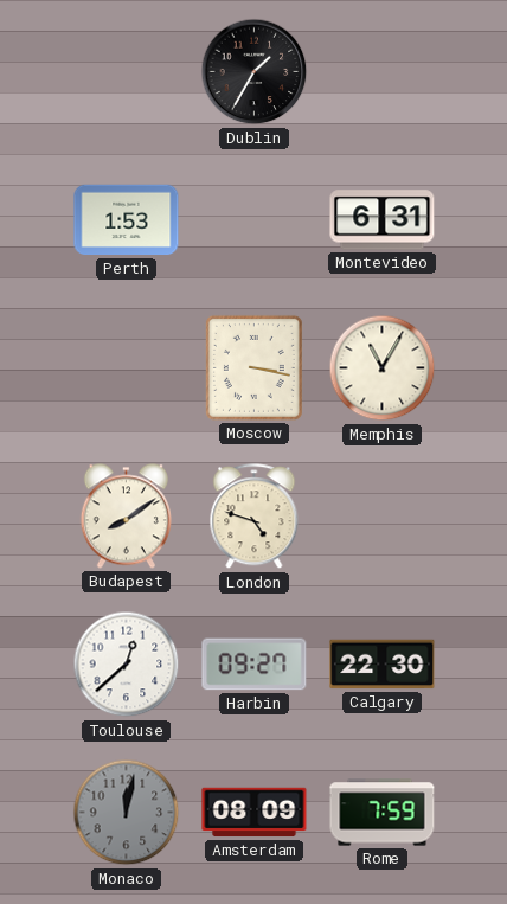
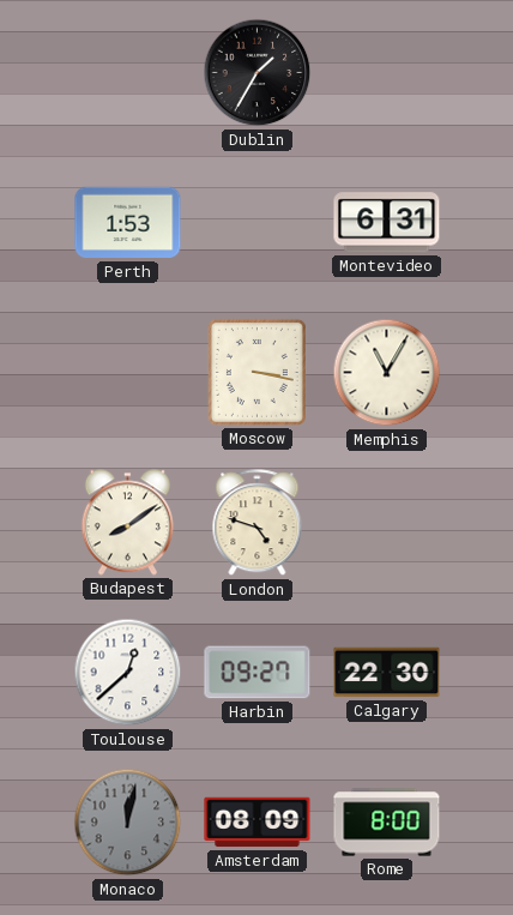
Rome: 7:59 -> 8:00 (387, 823)
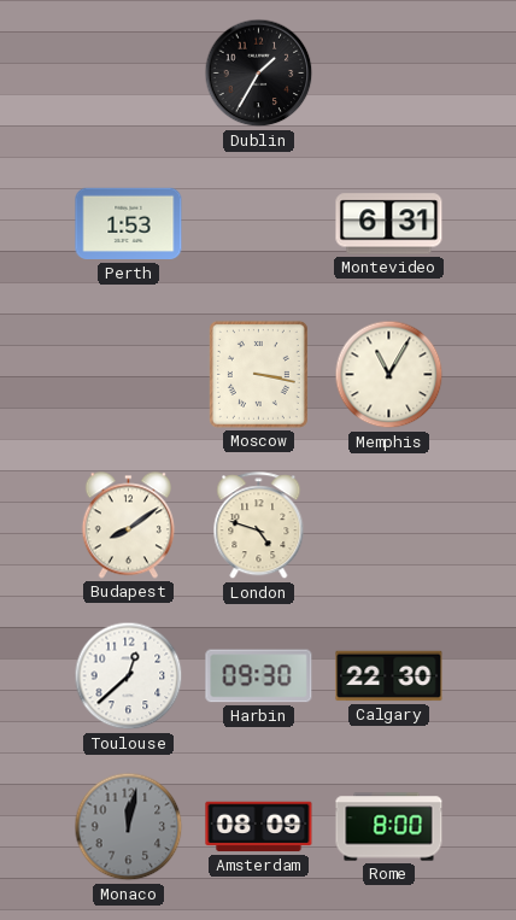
Harbin: 09:27 -> 09:30 (259, 676)
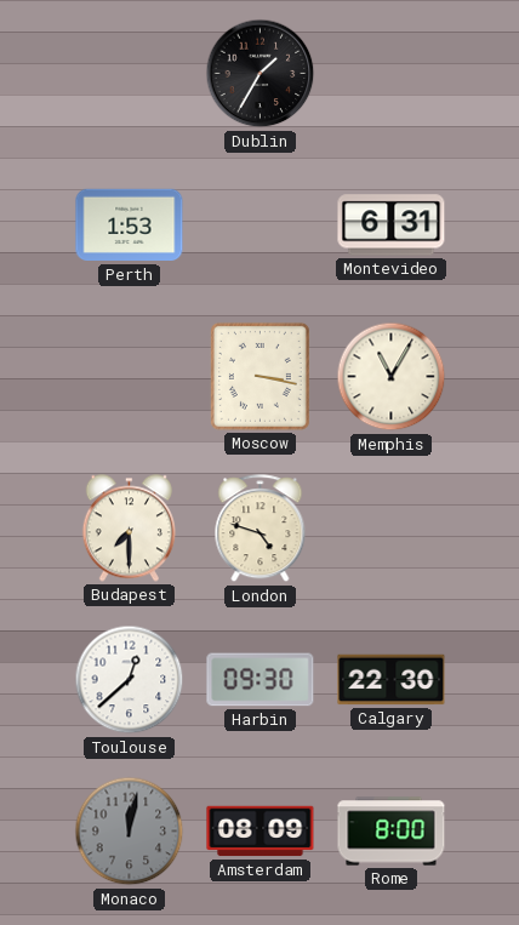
Budapest: 8:09 -> 7:30 (129, 529)
